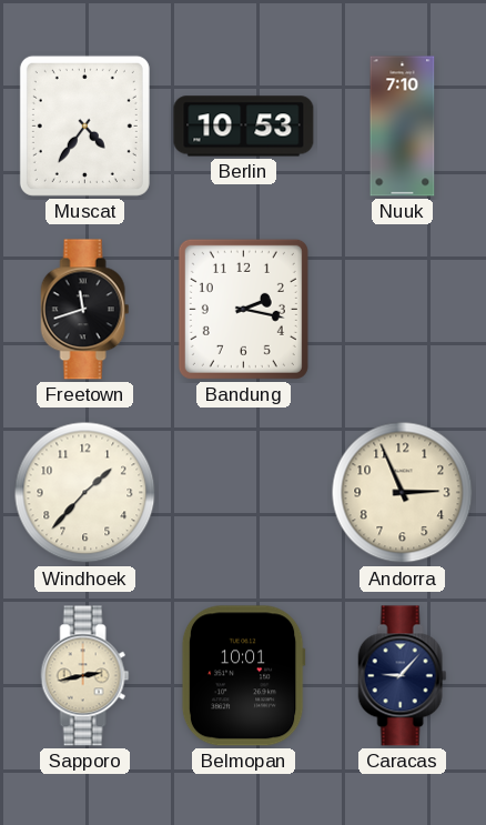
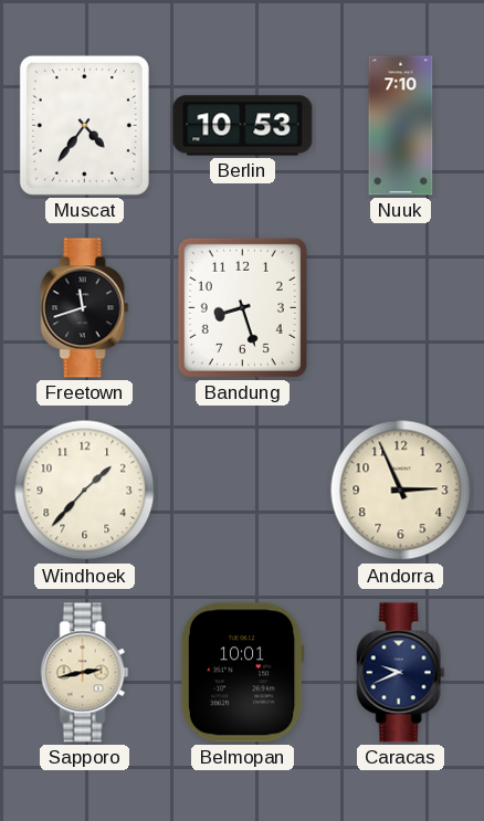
Bandung: 2:17 -> 8:27 (242, 307)
Caracas: 9:07 -> 9:41 (401, 673)
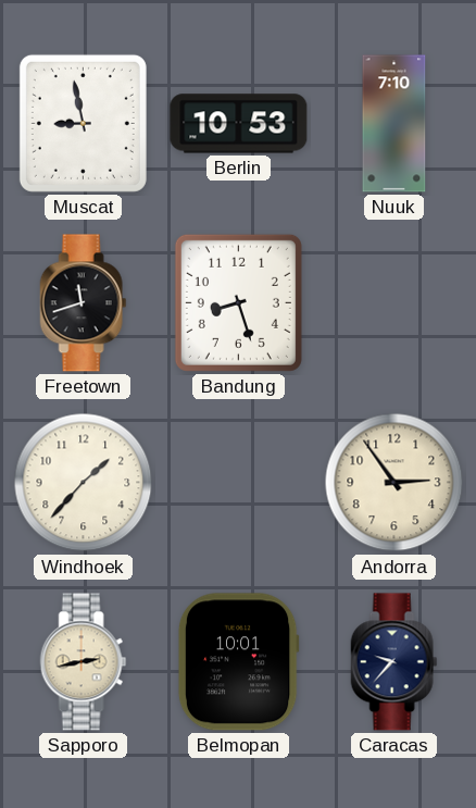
Muscat: 4:36 -> 8:58 (83, 123)
Andorra: 2:56 -> 2:54 (394, 483)
Caracas: 9:41 -> 9:37 (394, 662)
